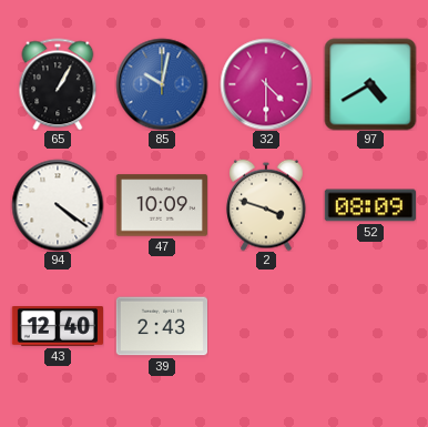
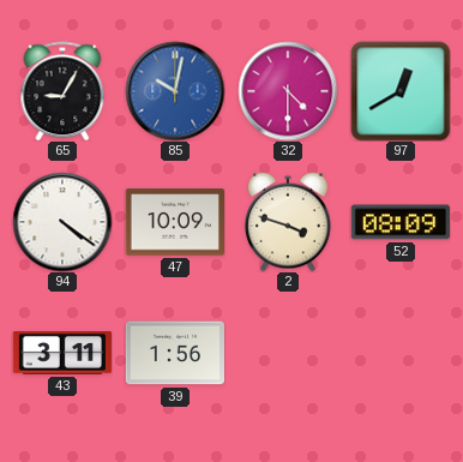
65: 1:05 -> 9:05 (62, 91)
97: 4:40 -> 12:40 (401, 91)
43: 12:40 -> 3:11 (61, 354)
39: 2:43 -> 1:56 (174, 353)
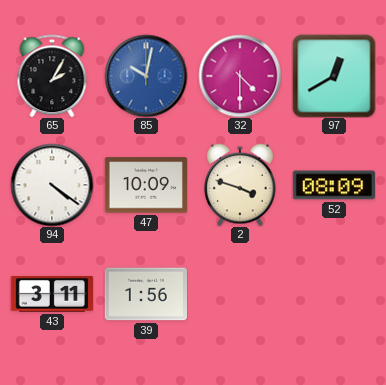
65: 9:05 -> 2:05 (52, 76)
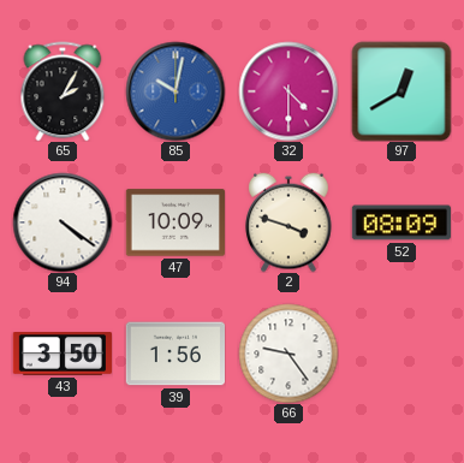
43: 3:11 -> 3:50 (61, 355)
66: none -> 9:24 (288, 354)
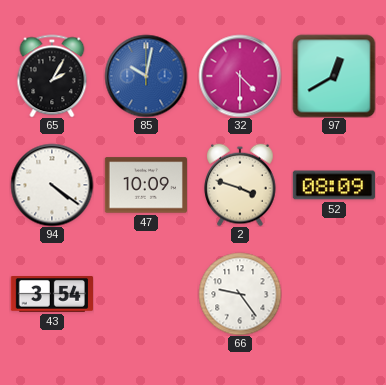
43: 3:50 -> 3:54 (51, 295)
39: 1:56 -> none (174, 354)
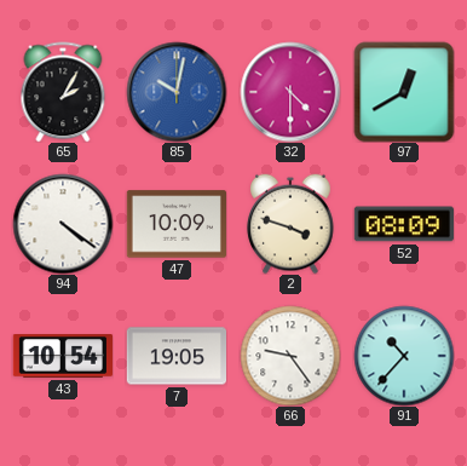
43: 3:54 -> 10:54 (62, 357)
7: none -> 19:05 (175, 356)
91: none -> 10:37 (404, 356)
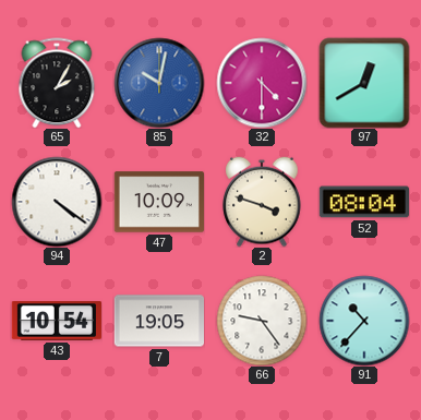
52: 08:09 -> 08:04 (364, 202)
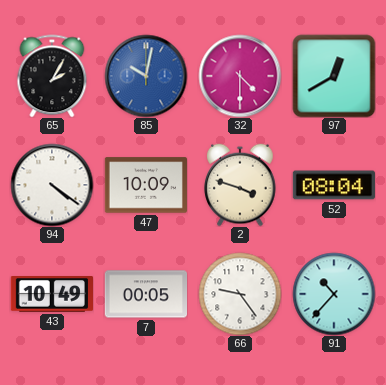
43: 10:54 -> 10:49 (51, 295)
7: 19:05 -> 00:05 (145, 294)
